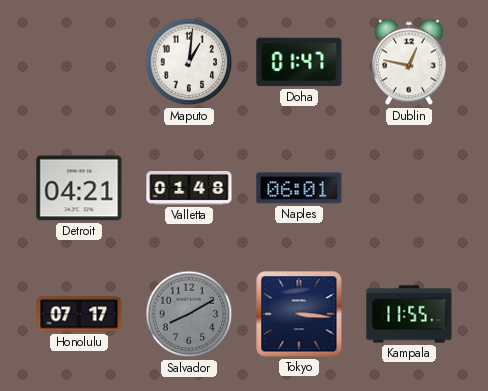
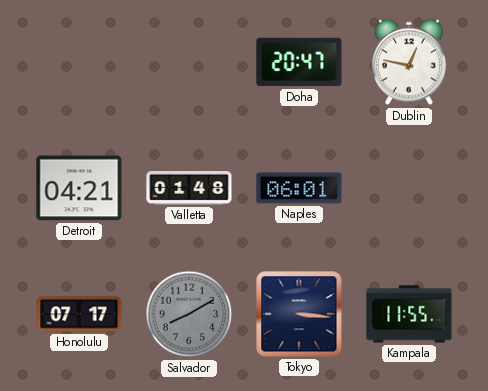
Maputo: 1:01 -> none (189, 62)
Doha: 01:47 -> 20:47 (299, 62)
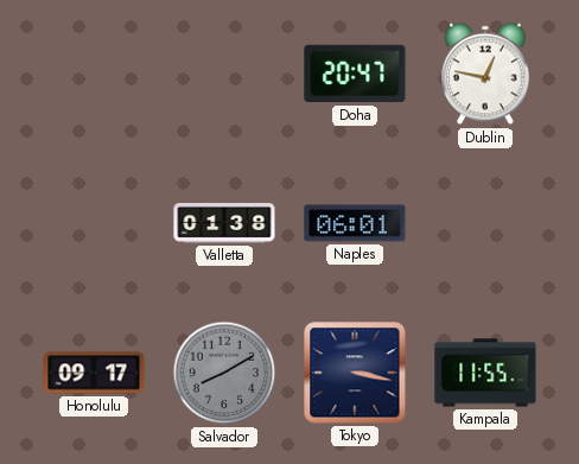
Detroit: 04:21 -> none (79, 188)
Valletta: 01:48 -> 01:38 (224, 224)
Honolulu: 07:17 -> 09:17 (94, 373)
Tokyo: 3:16 -> 3:17 (355, 373)
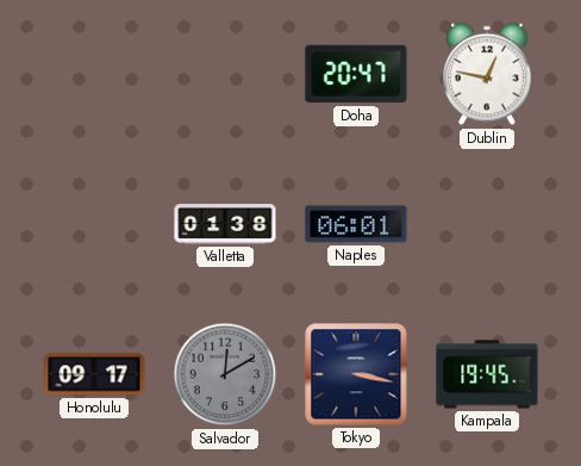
Salvador: 8:10 -> 12:10 (225, 374)
Kampala: 11:55 -> 19:45 (487, 374)
